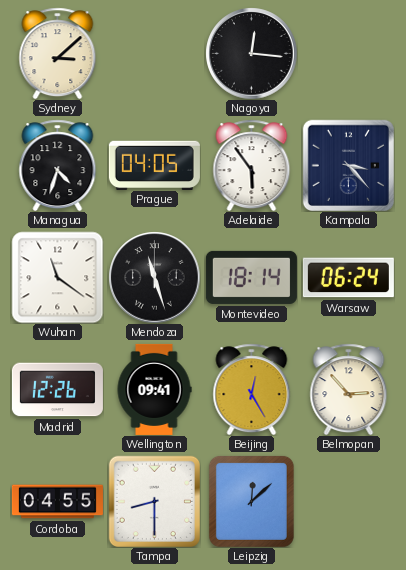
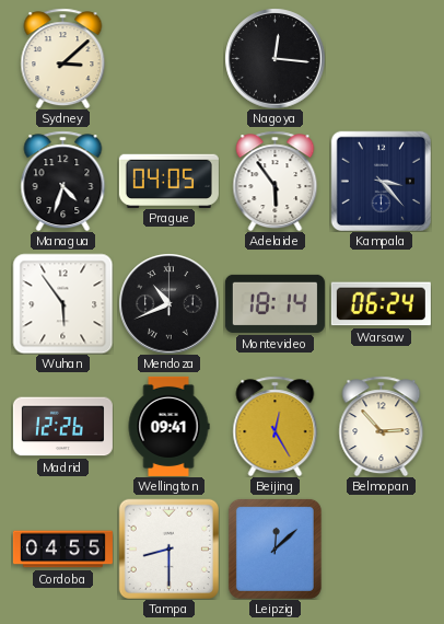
Wuhan: 11:21 -> 5:54 (62, 303)
Mendoza: 11:27 -> 10:41 (168, 303)
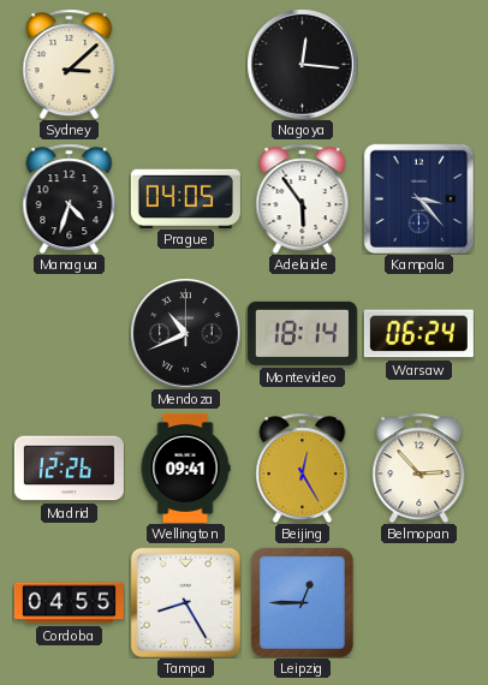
Wuhan: 5:54 -> none (62, 303)
Tampa: 8:30 -> 8:25 (185, 602)
Leipzig: 12:08 -> 12:45 (302, 602)
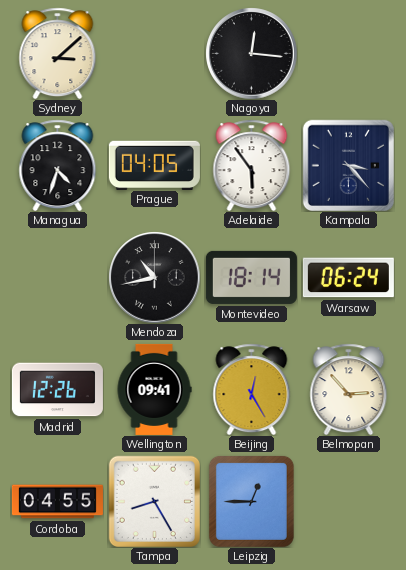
Mendoza: 10:41 -> 10:43 (154, 277)
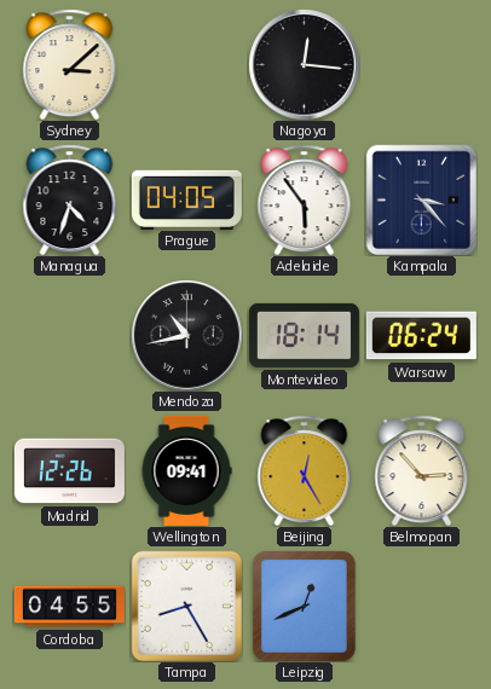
Leipzig: 12:45 -> 12:41 (304, 606)
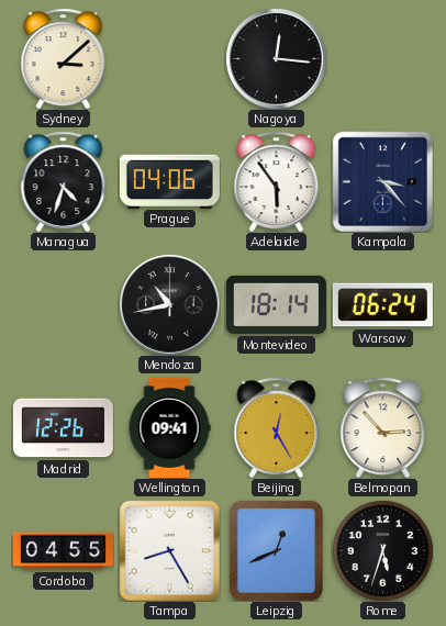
Prague: 04:05 -> 04:06 (169, 181)
Rome: none -> 5:33 (382, 550)
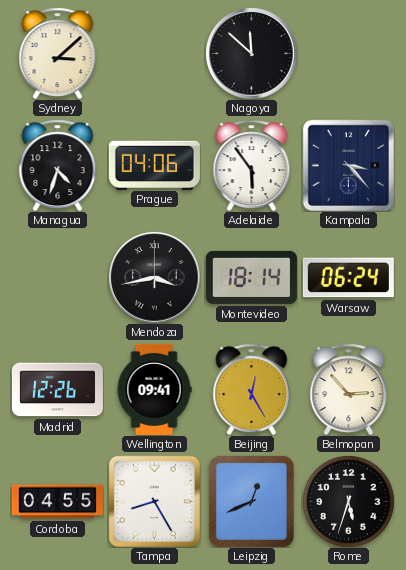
Nagoya: 12:16 -> 11:52 (251, 53)
Mendoza: 10:43 -> 3:43 (154, 277)
